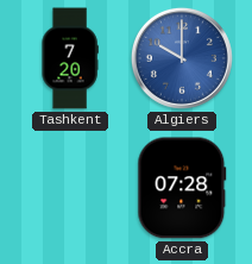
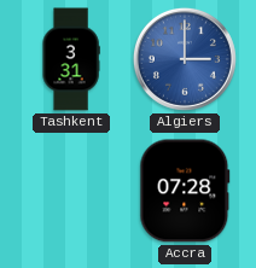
Tashkent: 7:20 -> 3:31 (71, 59)
Algiers: 10:00 -> 3:00 (185, 59)
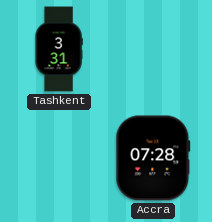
Algiers: 3:00 -> none (185, 59)
